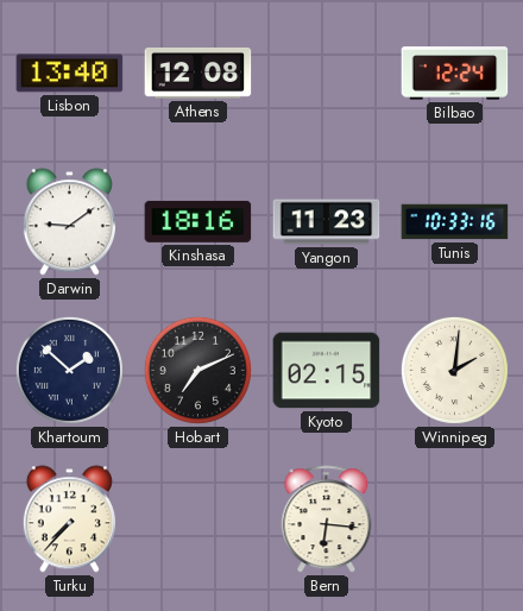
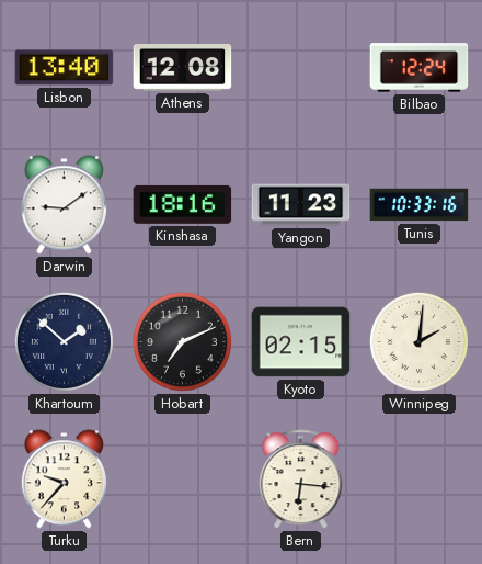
Turku: 7:37 -> 9:37 (64, 480)
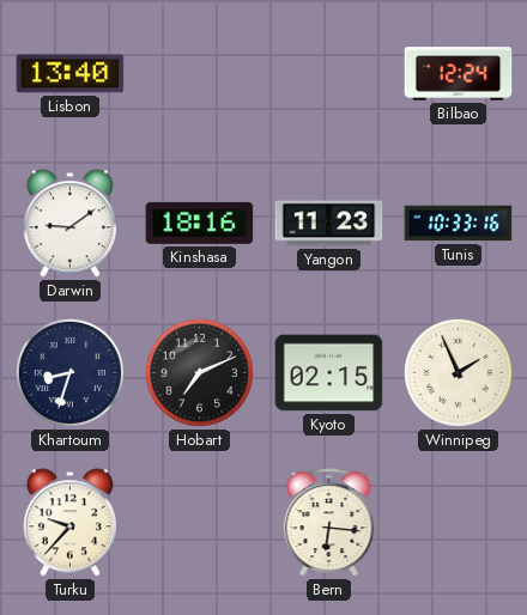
Athens: 12:08 -> none (183, 67)
Khartoum: 1:52 -> 8:33 (69, 372)
Winnipeg: 2:01 -> 1:56 (458, 372)
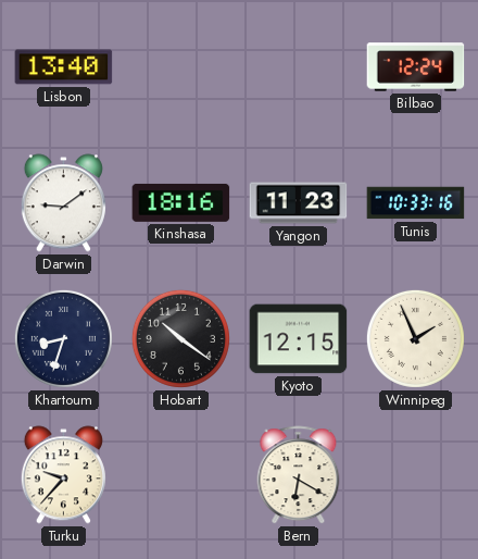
Hobart: 7:11 -> 10:21 (180, 338)
Kyoto: 02:15 -> 12:15 (299, 339)
Bern: 6:16 -> 6:20 (299, 475)
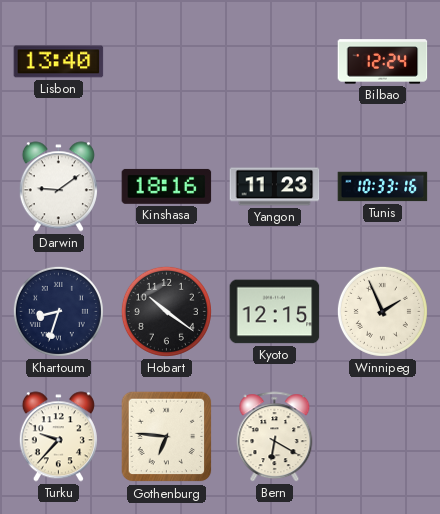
Gothenburg: none -> 6:46 (167, 437)
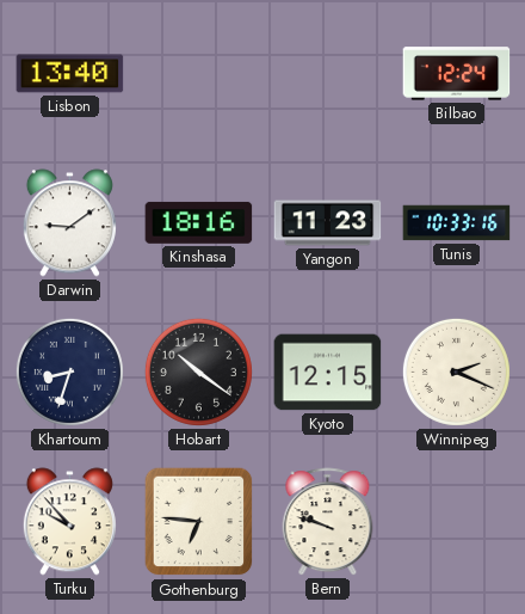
Winnipeg: 1:56 -> 2:19 (456, 372)
Turku: 9:37 -> 9:53 (69, 522)
Bern: 6:20 -> 9:48 (328, 522)
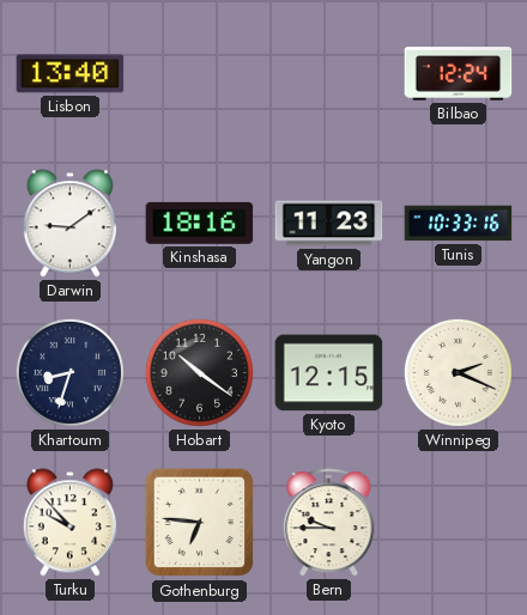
Bern: 9:48 -> 9:45 (329, 523)
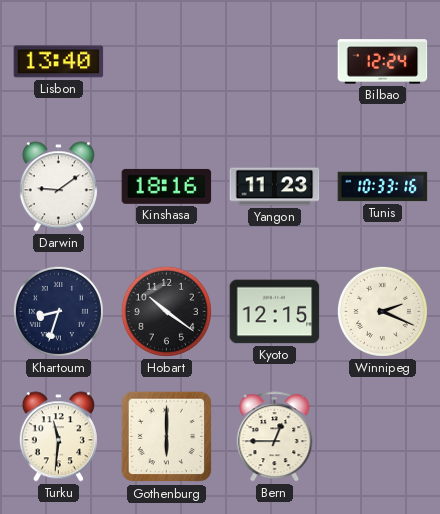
Turku: 9:53 -> 11:31 (58, 437)
Gothenburg: 6:46 -> 6:00 (167, 437)
Bern: 9:45 -> 12:45 (275, 437)
